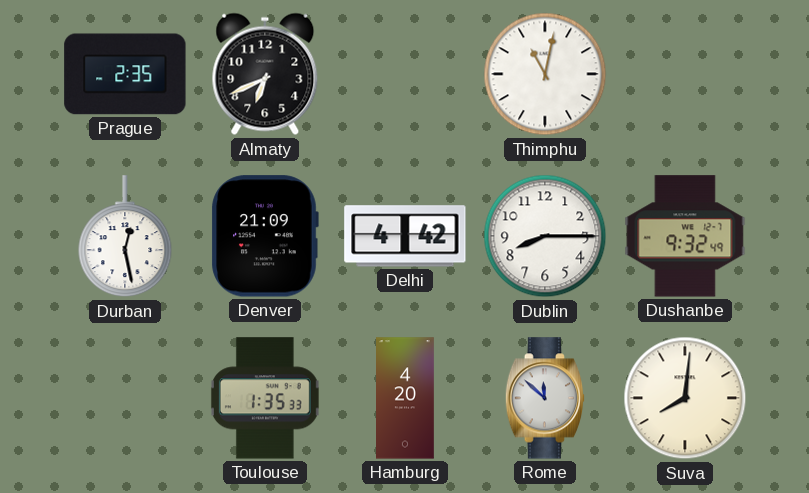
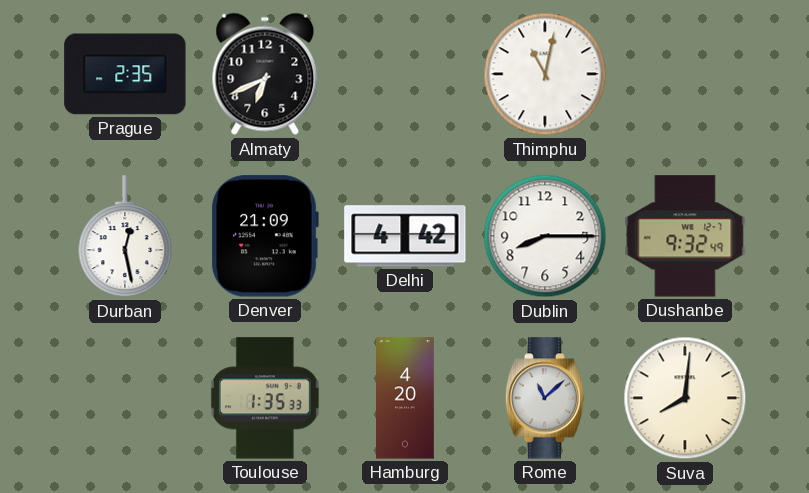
Rome: 11:52 -> 11:08 (545, 398)
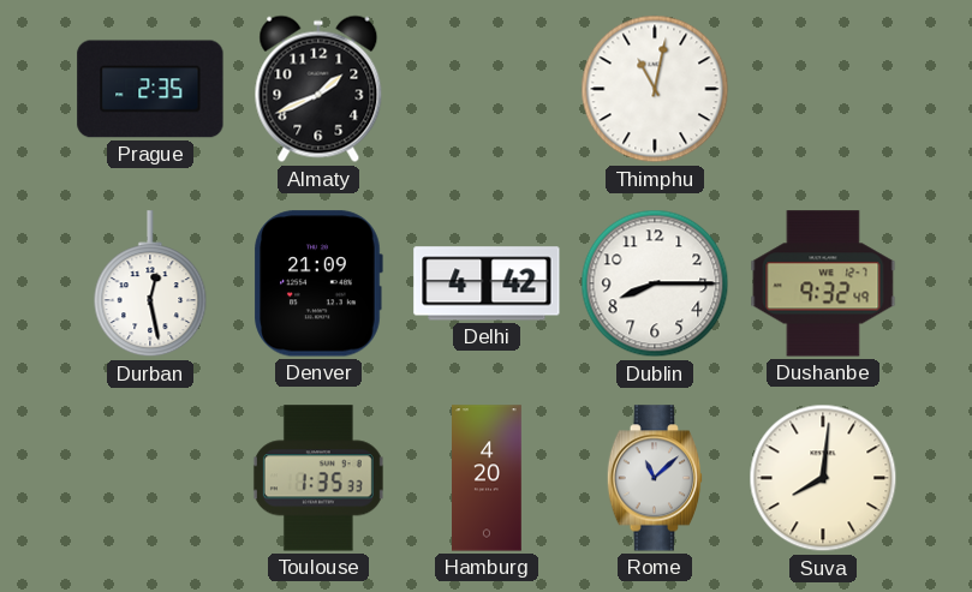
Almaty: 6:41 -> 1:41 (318, 89)
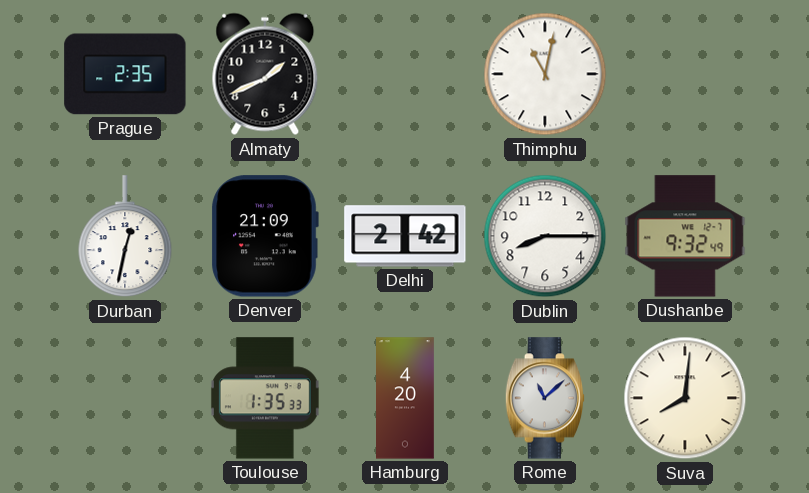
Durban: 12:28 -> 12:32 (125, 237)
Delhi: 4:42 -> 2:42 (405, 236)
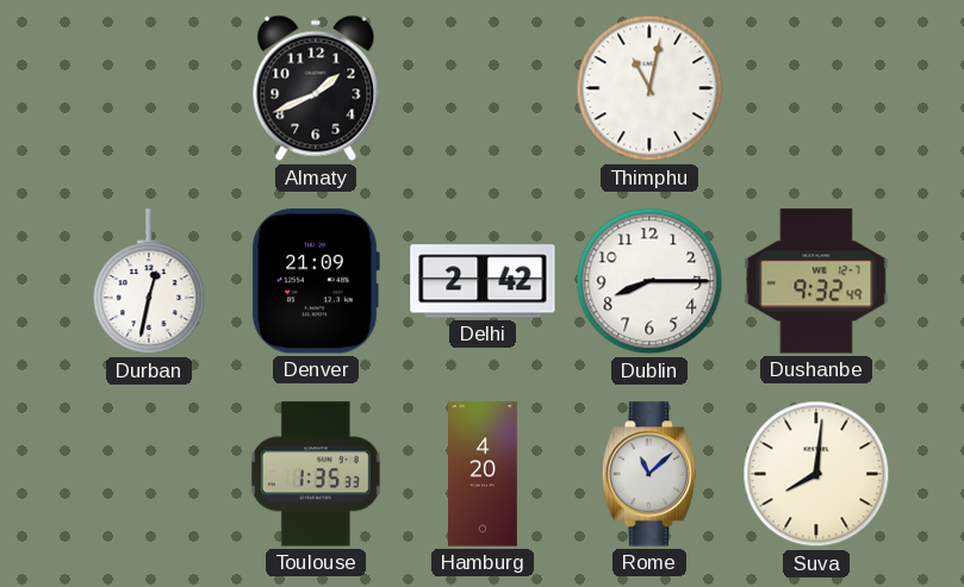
Prague: 2:35 -> none (125, 74)
